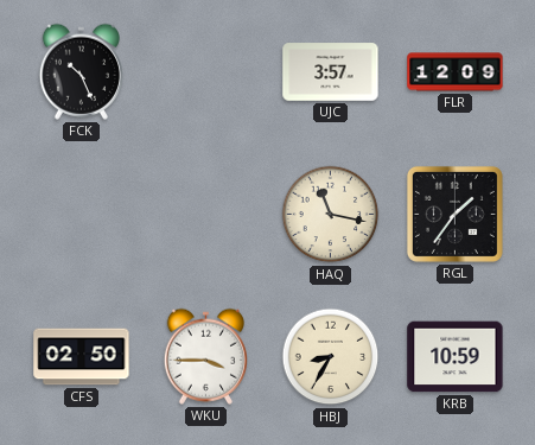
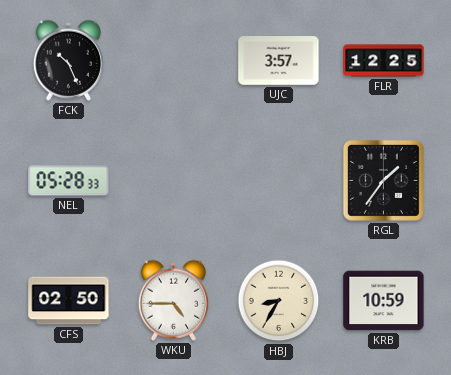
FLR: 12:09 -> 12:25 (384, 61)
NEL: none -> 05:28 (69, 181)
HAQ: 11:17 -> none (331, 215)
WKU: 3:45 -> 4:45 (173, 300)
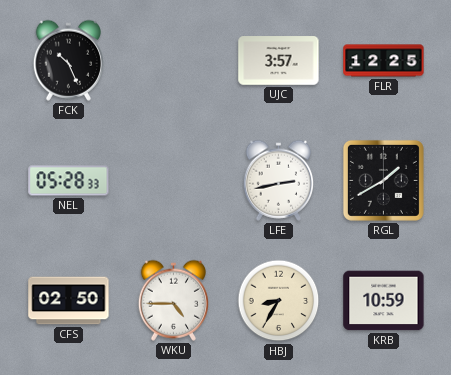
LFE: none -> 2:43 (278, 180)
RGL: 1:36 -> 1:40 (383, 180)
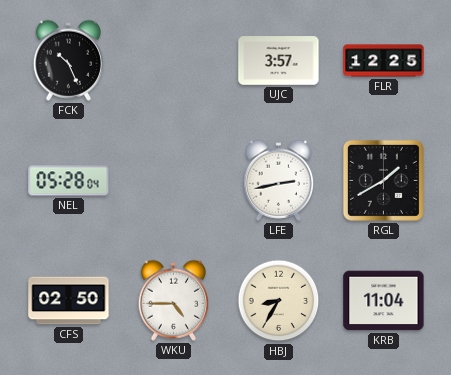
NEL: 05:28:33 -> 05:28:04 (69, 181)
KRB: 10:59 -> 11:04 (384, 301)
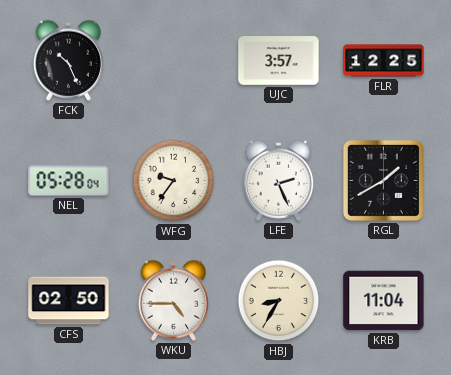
WFG: none -> 9:36 (174, 181)
LFE: 2:43 -> 2:26 (278, 180)
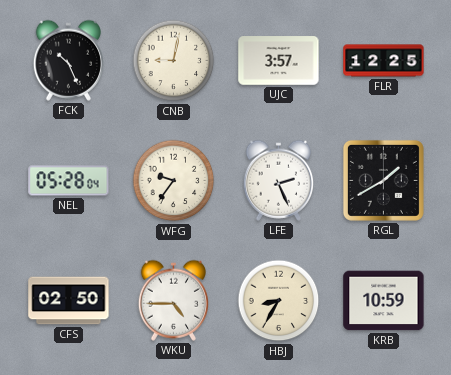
CNB: none -> 9:02 (174, 61)
KRB: 11:04 -> 10:59 (384, 301)
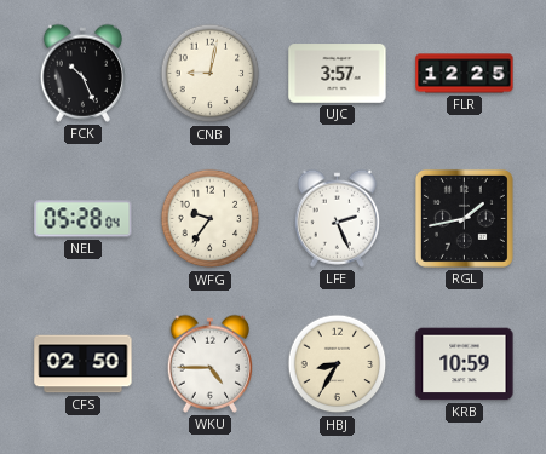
RGL: 1:40 -> 1:43 (464, 218)
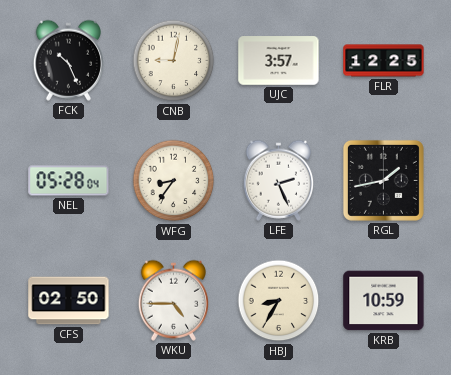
WFG: 9:36 -> 8:36 (174, 181)
